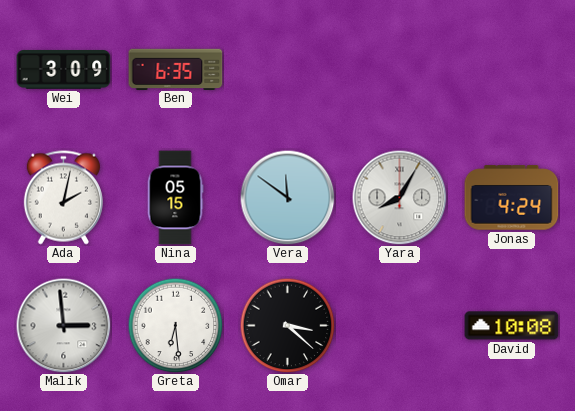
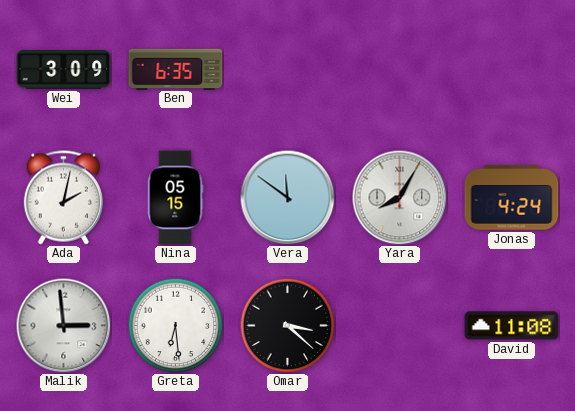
David: 10:08 -> 11:08 (512, 326)
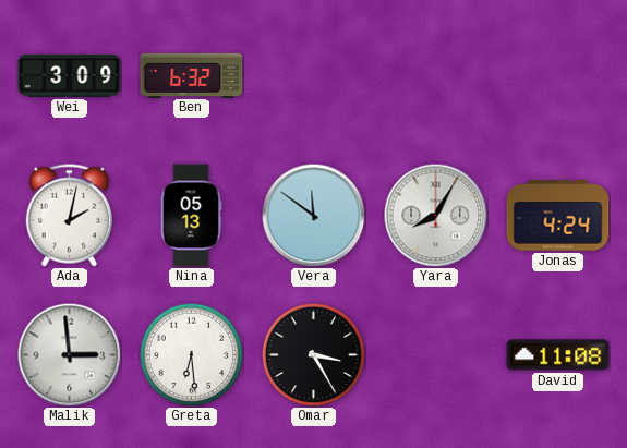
Ben: 6:35 -> 6:32 (192, 75)
Nina: 05:15 -> 05:13 (191, 216)
Omar: 3:22 -> 3:25 (313, 354)
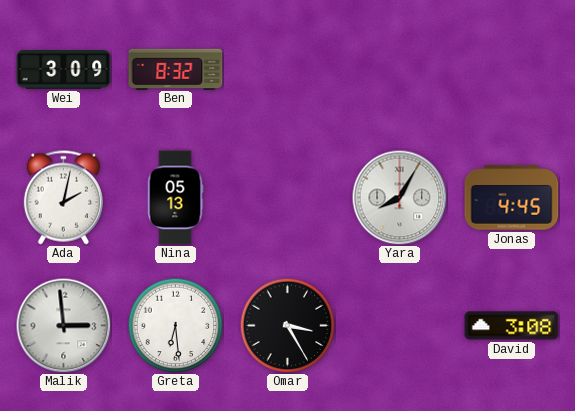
Ben: 6:32 -> 8:32 (176, 69)
Vera: 11:51 -> none (313, 215)
Jonas: 4:24 -> 4:45 (512, 198)
David: 11:08 -> 3:08 (512, 326)
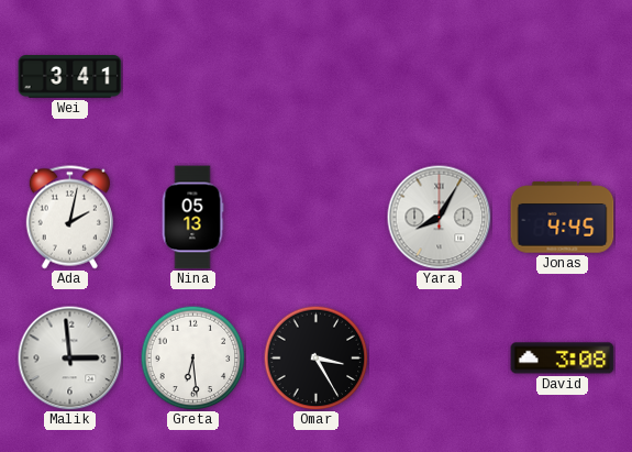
Wei: 3:09 -> 3:41 (70, 77)
Ben: 8:32 -> none (176, 69)
